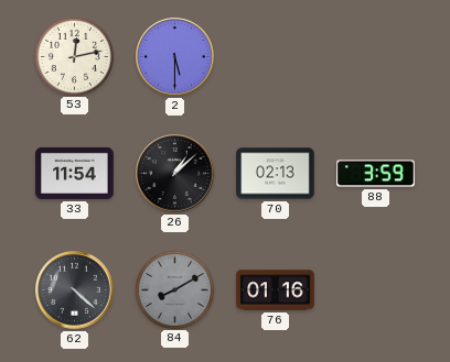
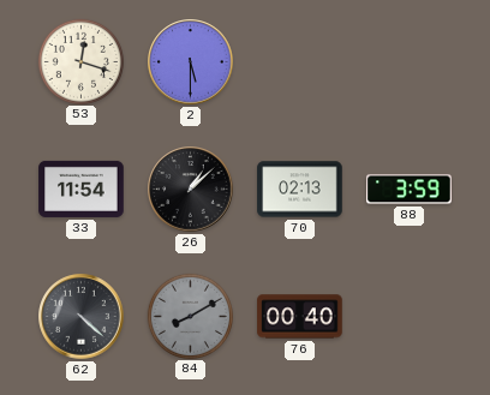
53: 12:13 -> 12:18 (80, 61)
76: 01:16 -> 00:40 (300, 317)
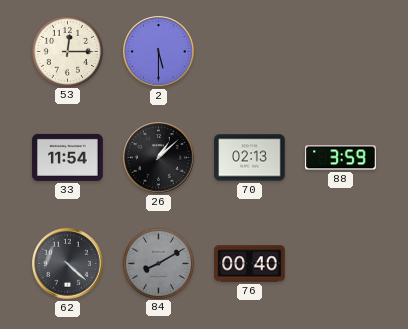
53: 12:18 -> 12:15 (67, 51)
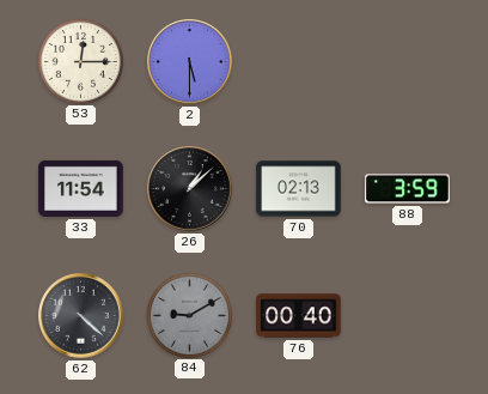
84: 8:10 -> 9:10 (189, 315)
